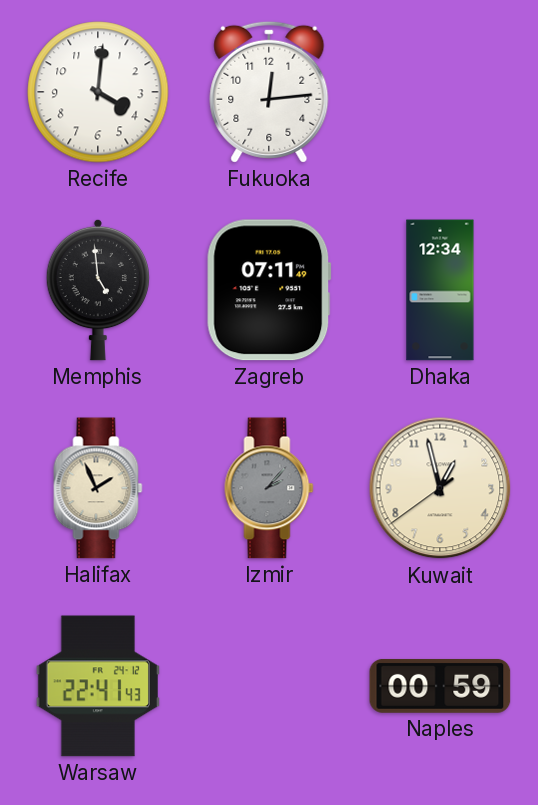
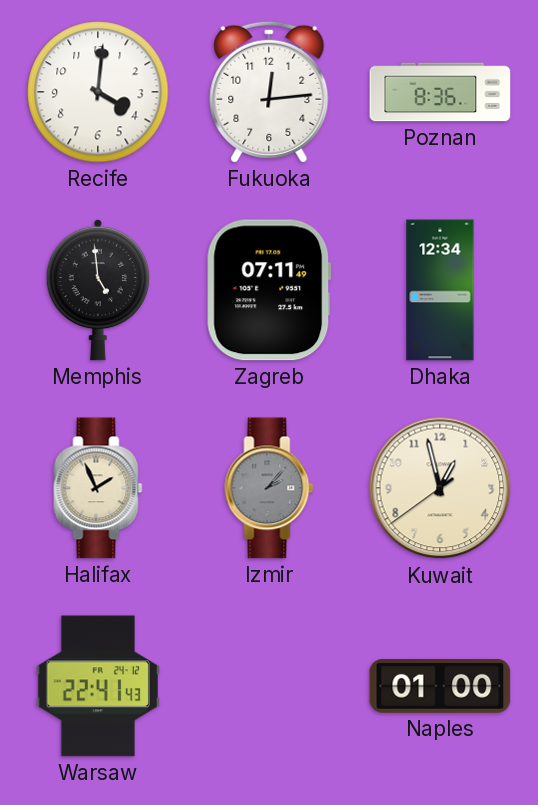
Poznan: none -> 8:36 (440, 92)
Naples: 00:59 -> 01:00 (440, 686)
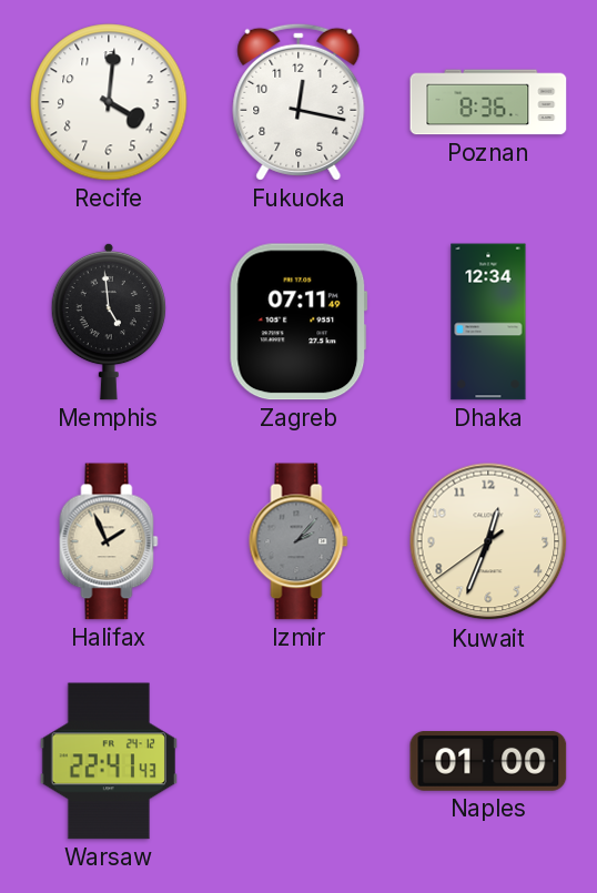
Fukuoka: 12:14 -> 12:17 (298, 102)
Kuwait: 12:57 -> 12:33 (488, 541)
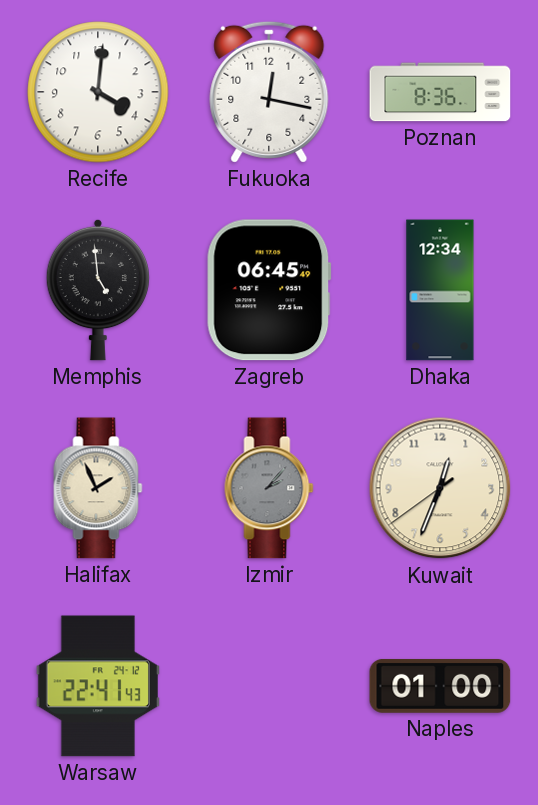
Zagreb: 07:11 -> 06:45 (269, 290)
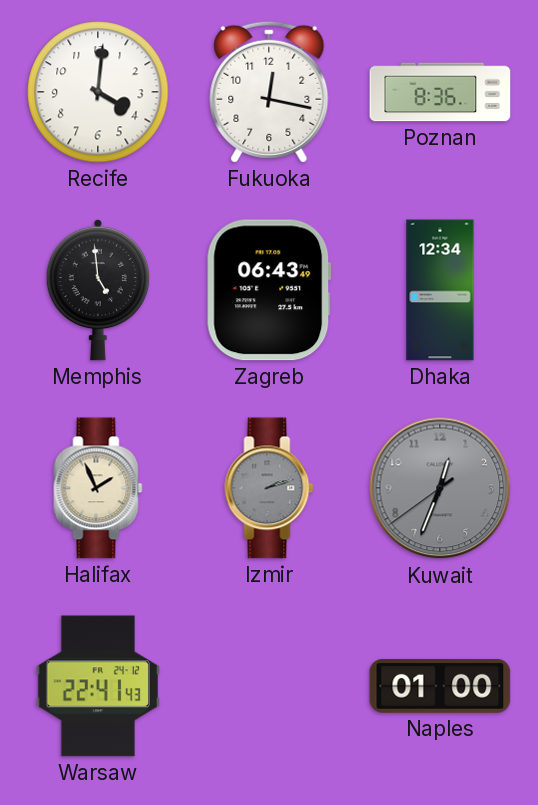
Zagreb: 06:45 -> 06:43 (269, 290)
Izmir: 2:07 -> 2:12 (269, 488)
Kuwait dial: cream -> grey (440, 488)
